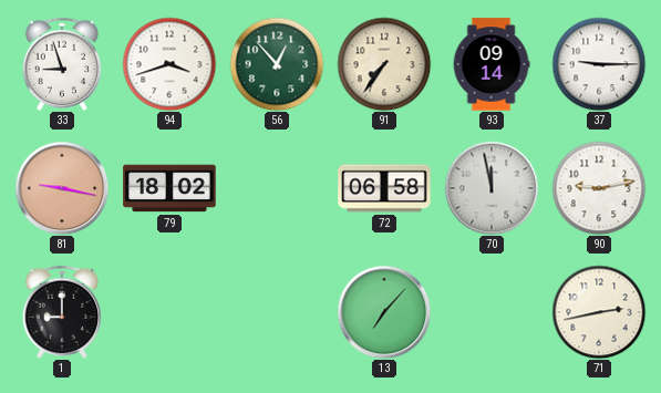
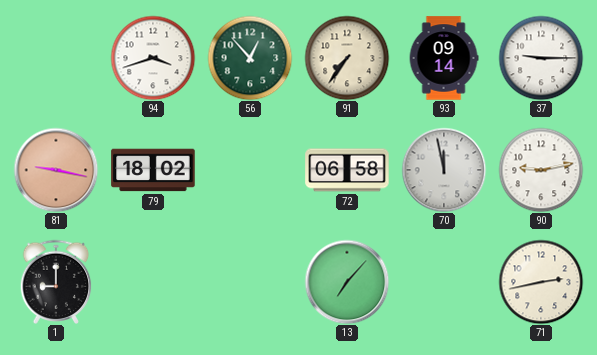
33: 8:57 -> none (62, 63)
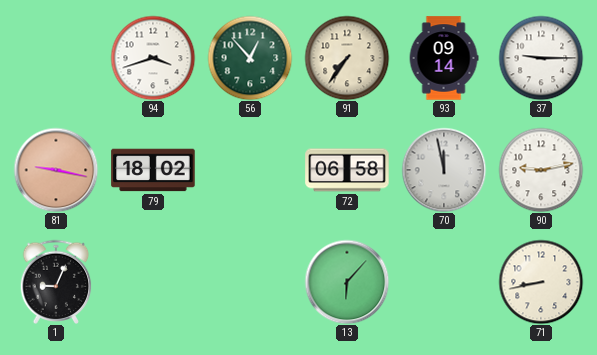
1: 9:00 -> 9:04 (56, 281)
13: 7:07 -> 6:07 (347, 282)
71: 2:43 -> 8:43 (541, 282)
